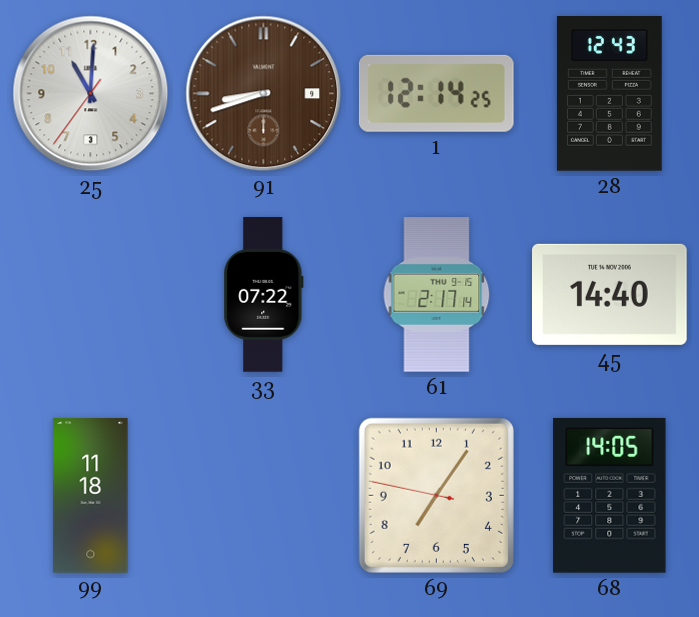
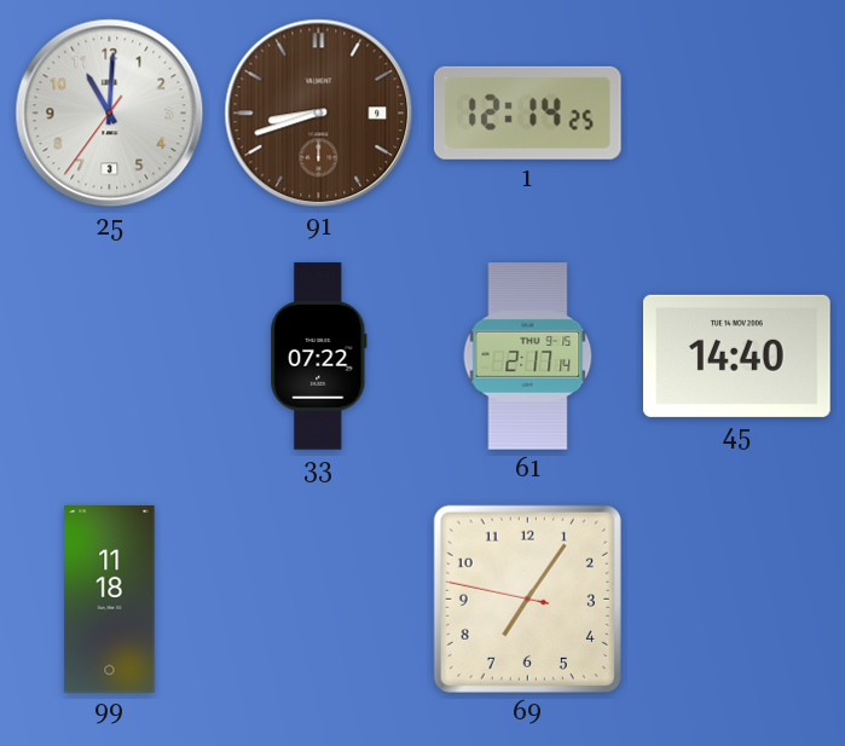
28: 12:43 -> none (609, 94)
68: 14:05 -> none (610, 495)
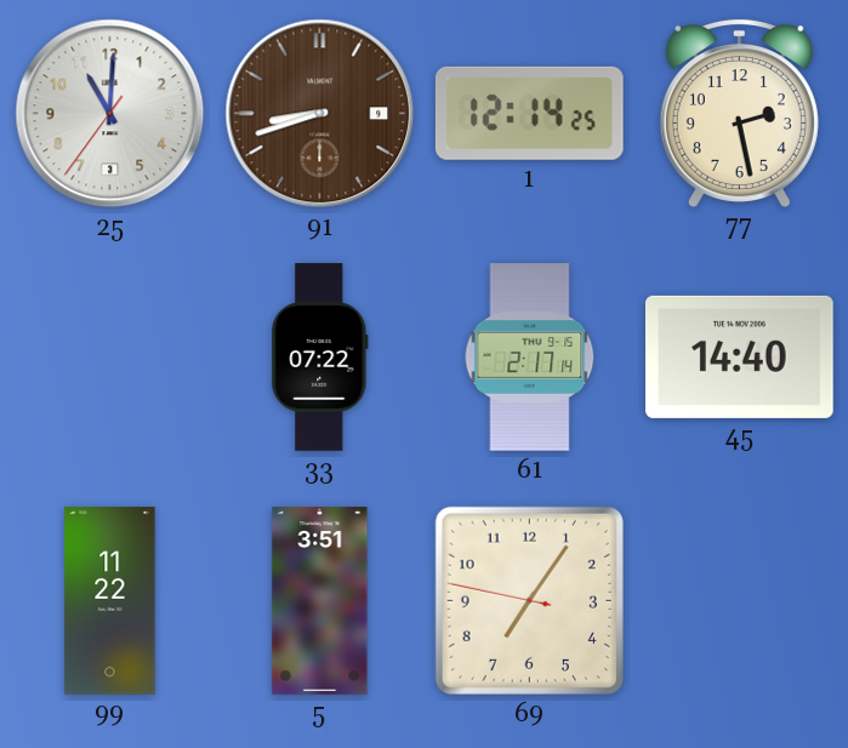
77: none -> 2:28 (739, 113)
99: 11:18 -> 11:22 (110, 601)
5: none -> 3:51 (320, 601)
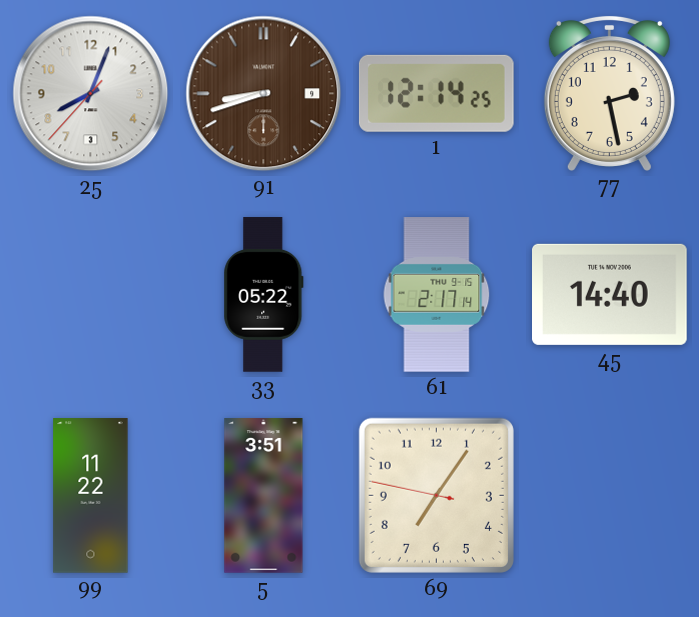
25: 11:00 -> 8:03 (91, 94)
33: 07:22 -> 05:22 (264, 295)
